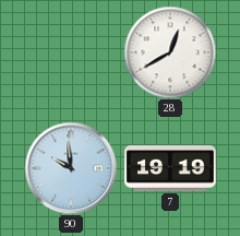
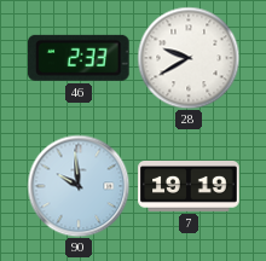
46: none -> 2:33 (79, 58)
28: 12:40 -> 9:40 (189, 58)
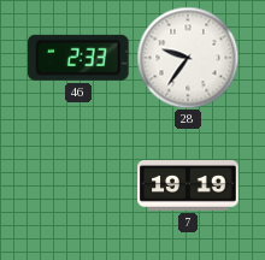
28: 9:40 -> 9:36 (188, 58)
90: 9:59 -> none (79, 186)
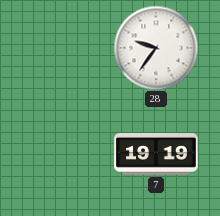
46: 2:33 -> none (78, 58)
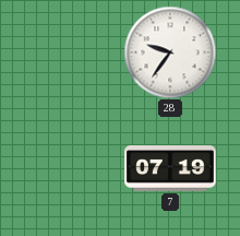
7: 19:19 -> 07:19 (170, 169)
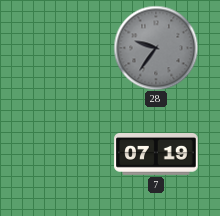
28 dial: white -> grey (156, 48)
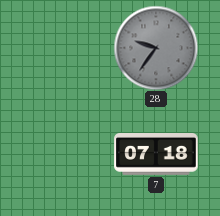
7: 07:19 -> 07:18 (156, 155)
